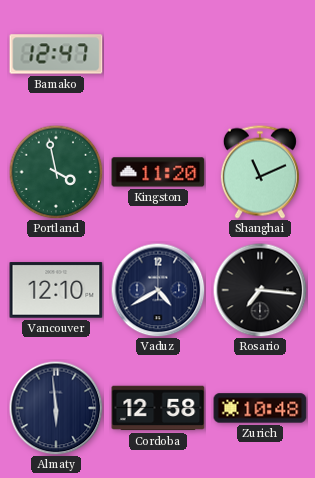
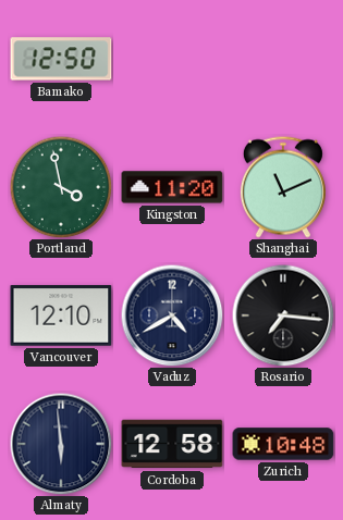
Bamako: 12:47 -> 12:50 (61, 59)
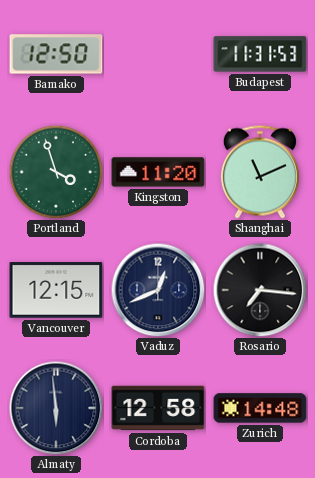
Budapest: none -> 11:31 (260, 54)
Portland: 3:58 -> 3:57 (56, 172)
Vancouver: 12:10 -> 12:15 (56, 290)
Vaduz: 4:40 -> 12:41 (158, 290)
Zurich: 10:48 -> 14:48 (260, 408)
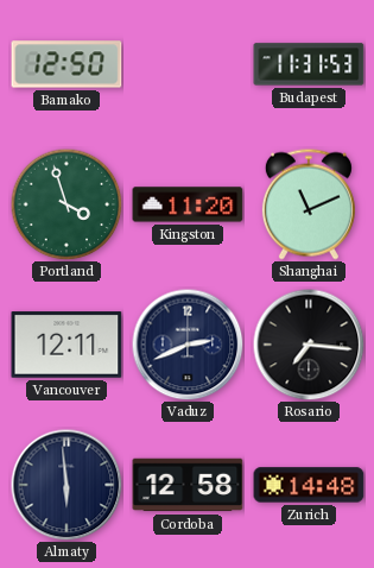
Vancouver: 12:15 -> 12:11 (66, 345)
Vaduz: 12:41 -> 2:41 (188, 345)
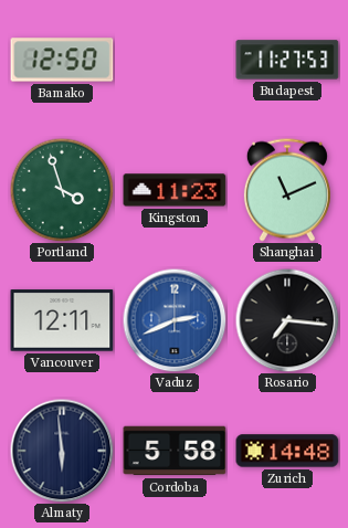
Budapest: 11:31 -> 11:27 (287, 60)
Kingston: 11:20 -> 11:23 (175, 190)
Vaduz dial: navy -> blue (175, 320)
Cordoba: 12:58 -> 5:58 (175, 451)
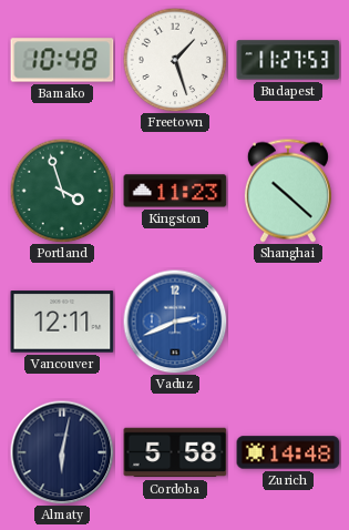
Bamako: 12:50 -> 10:48 (62, 60)
Freetown: none -> 1:27 (175, 60)
Shanghai: 11:11 -> 10:22 (288, 191)
Rosario: 7:16 -> none (287, 320)
Almaty: 5:59 -> 6:02 (62, 452)
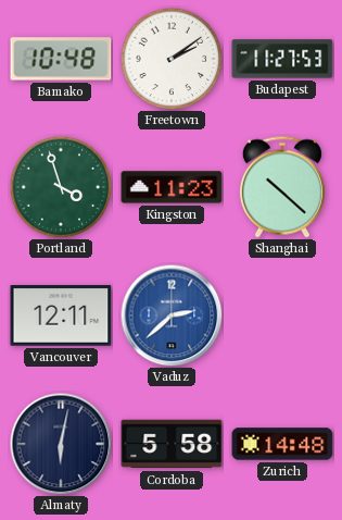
Freetown: 1:27 -> 2:09 (172, 59)
Vaduz: 2:41 -> 2:38 (172, 315)
